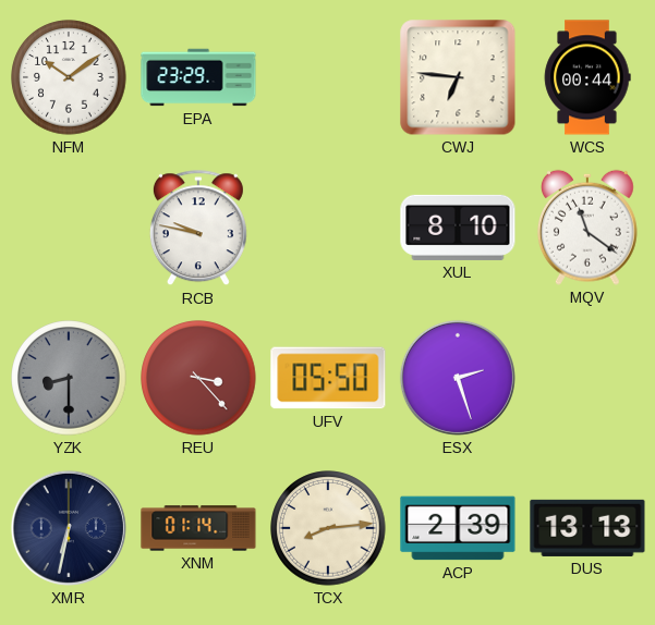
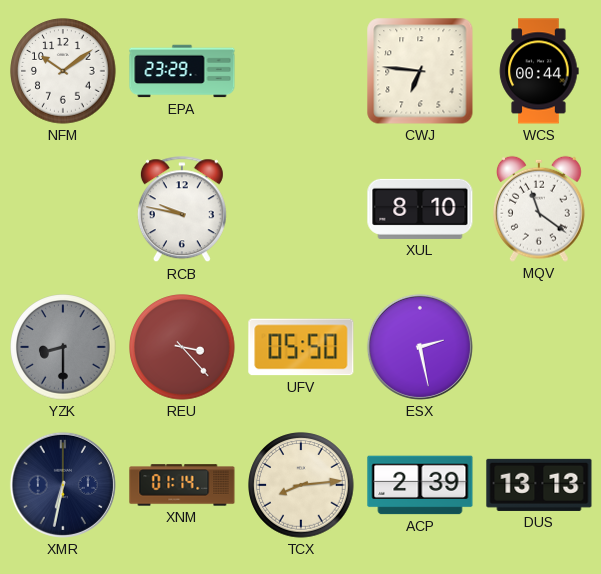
ESX: 2:27 -> 2:28 (420, 347)
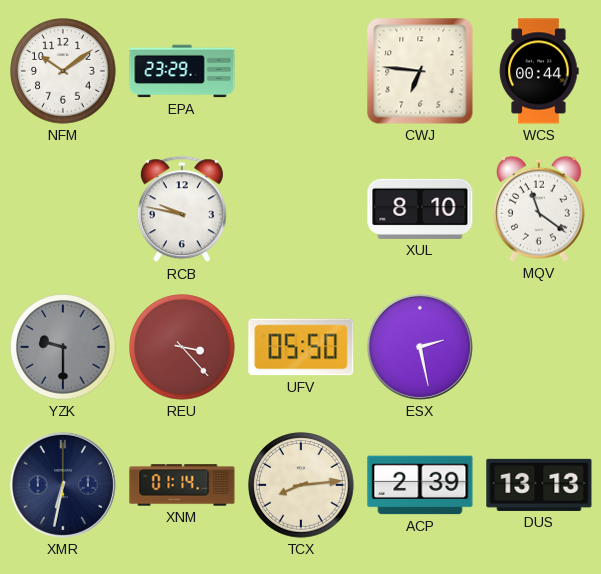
YZK: 8:30 -> 9:30 (63, 347)
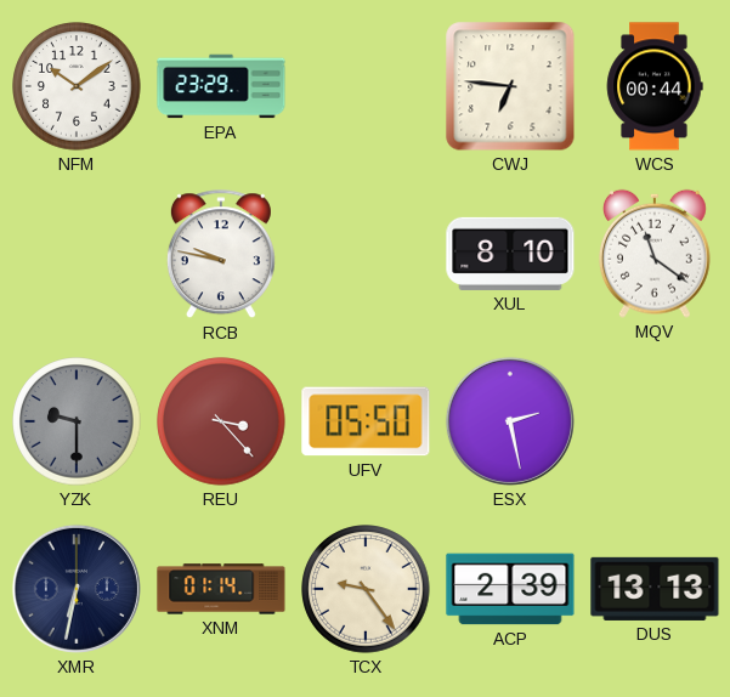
TCX: 8:14 -> 9:24 (366, 589)
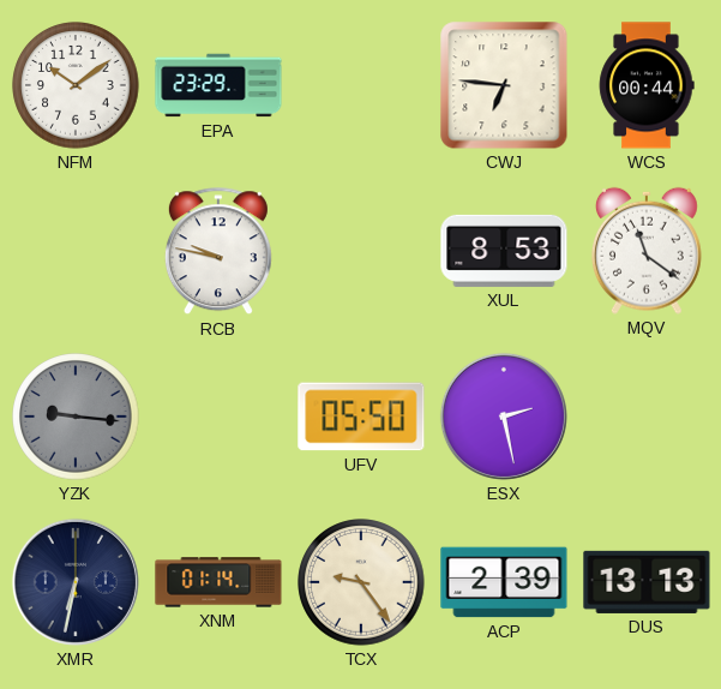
XUL: 8:10 -> 8:53 (504, 251)
YZK: 9:30 -> 9:16 (76, 417)
REU: 3:23 -> none (221, 421)
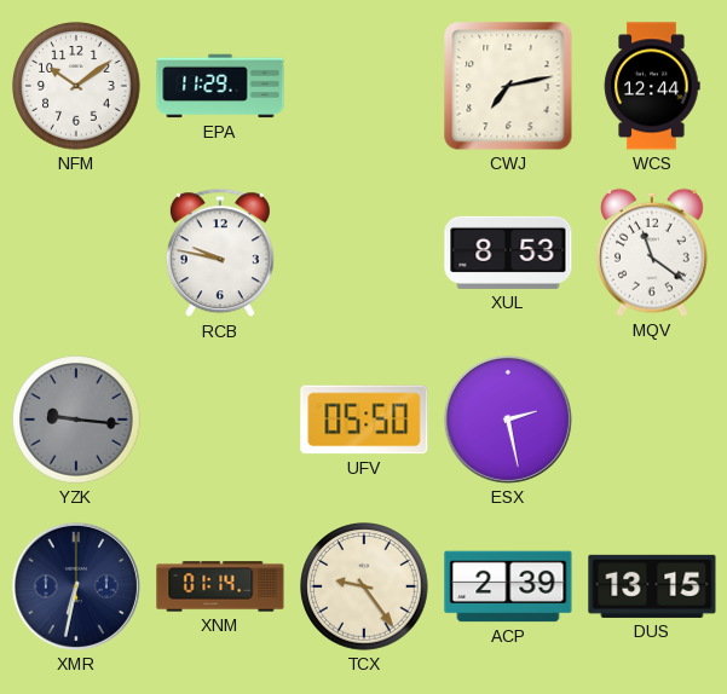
EPA: 23:29 -> 11:29 (220, 86)
CWJ: 6:46 -> 7:13 (508, 86)
WCS: 00:44 -> 12:44 (652, 86)
DUS: 13:13 -> 13:15 (652, 586)
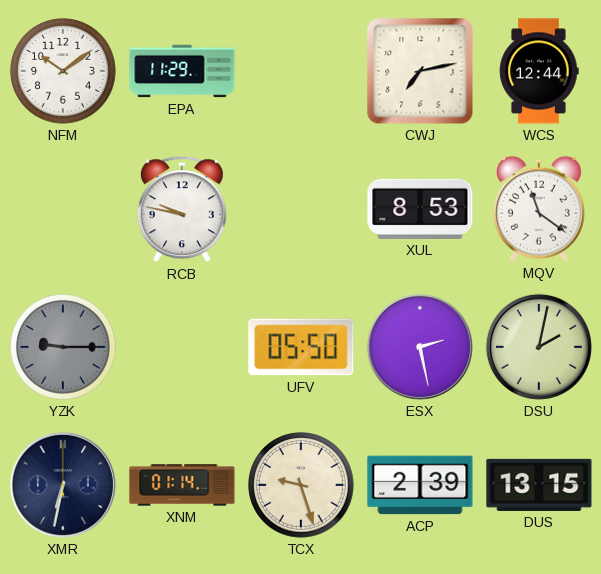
YZK: 9:16 -> 9:15 (63, 347)
DSU: none -> 2:02 (539, 347)
TCX: 9:24 -> 9:27 (301, 485)
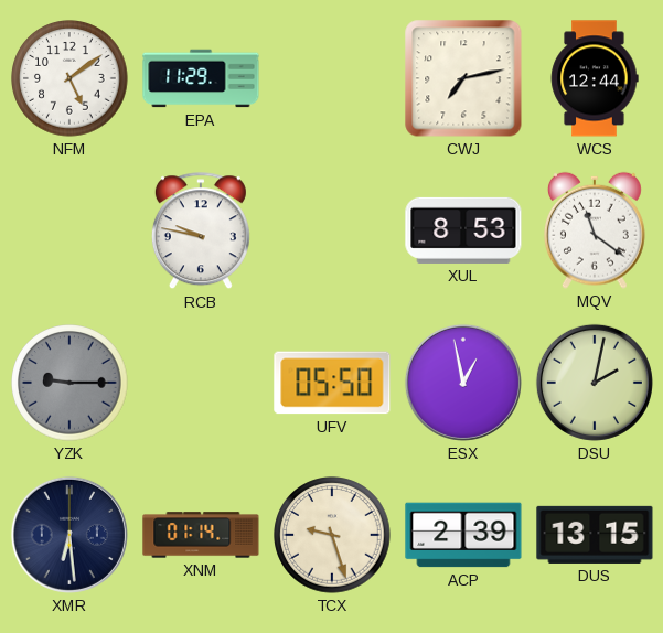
NFM: 10:09 -> 5:09 (69, 78)
ESX: 2:28 -> 12:58 (463, 383)
XMR: 6:32 -> 6:29 (69, 535)
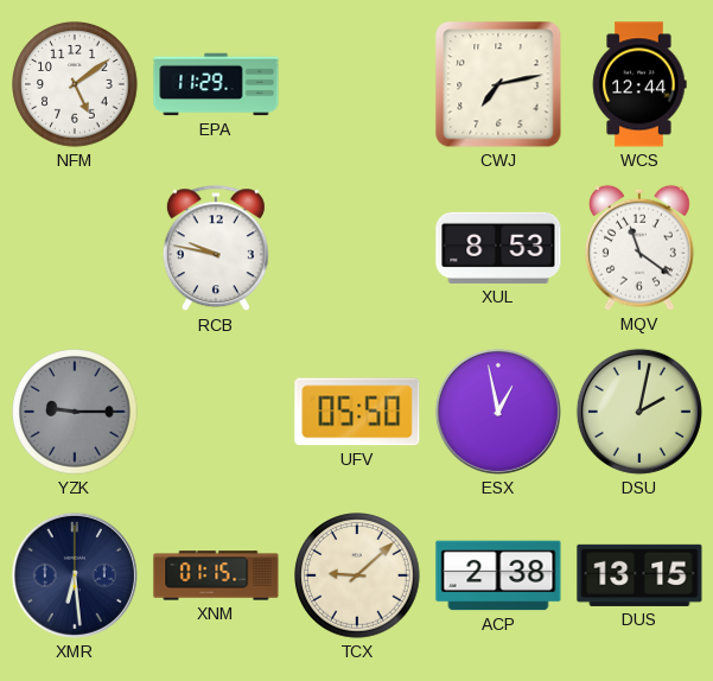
XNM: 01:14 -> 01:15 (216, 575)
TCX: 9:27 -> 9:08 (357, 575)
ACP: 2:39 -> 2:38 (498, 575)
